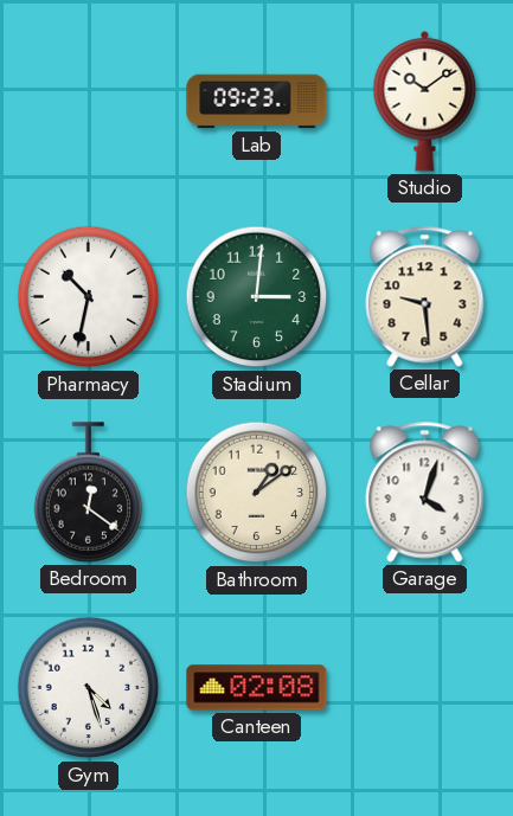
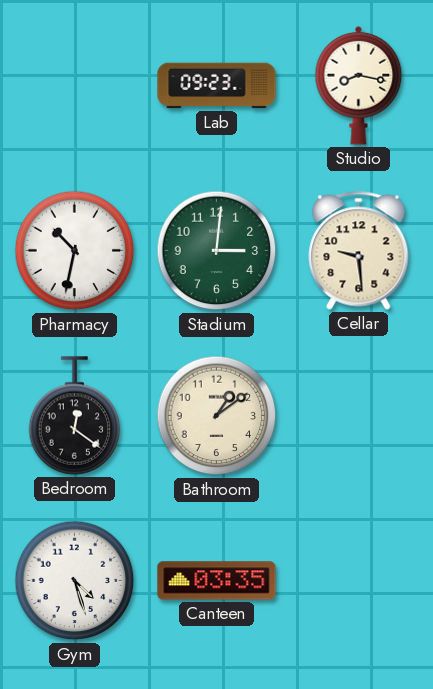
Studio: 10:09 -> 8:17 (359, 85)
Garage: 4:03 -> none (425, 493)
Canteen: 02:08 -> 03:35 (217, 581)
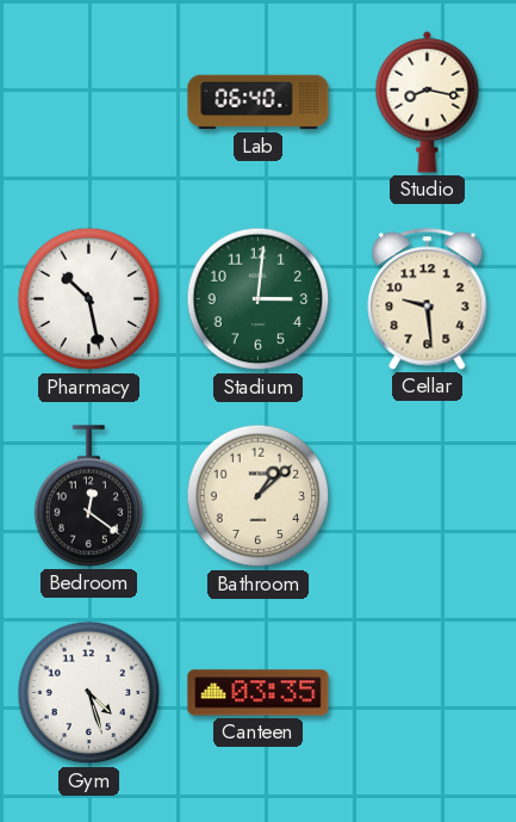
Lab: 09:23 -> 06:40 (259, 103)
Pharmacy: 10:32 -> 10:28 (89, 299)
Bathroom: 1:09 -> 1:08 (259, 496)
